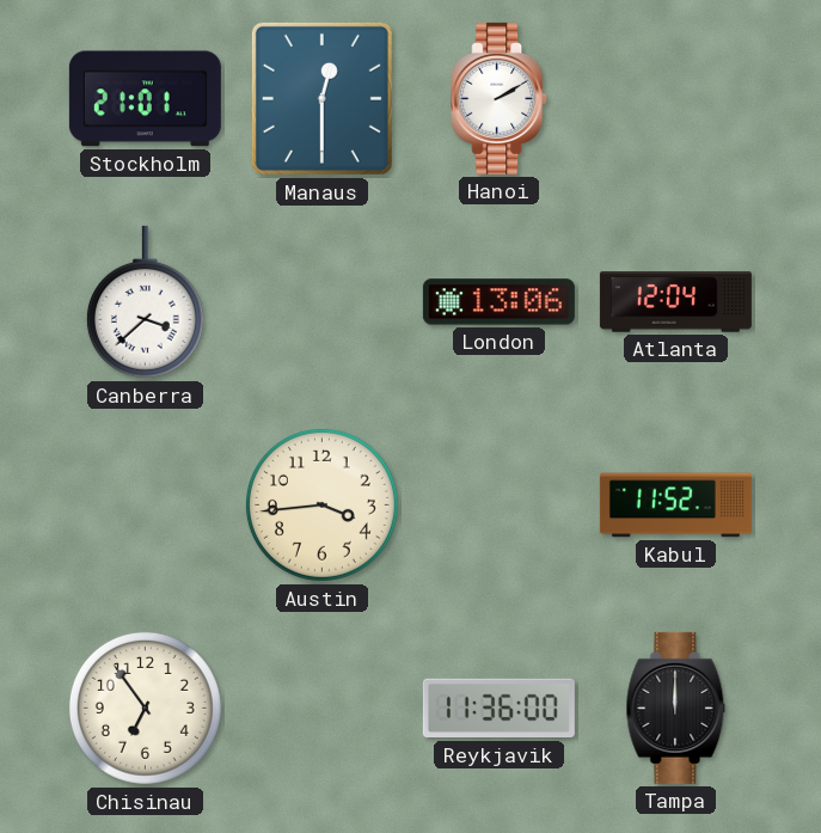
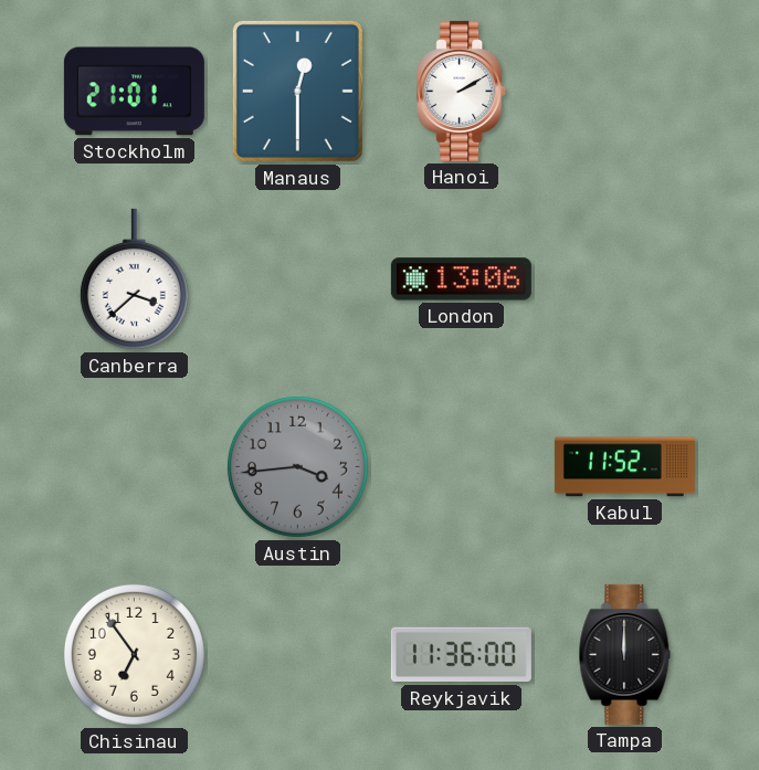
Atlanta: 12:04 -> none (675, 302)
Austin dial: cream -> grey (297, 466)
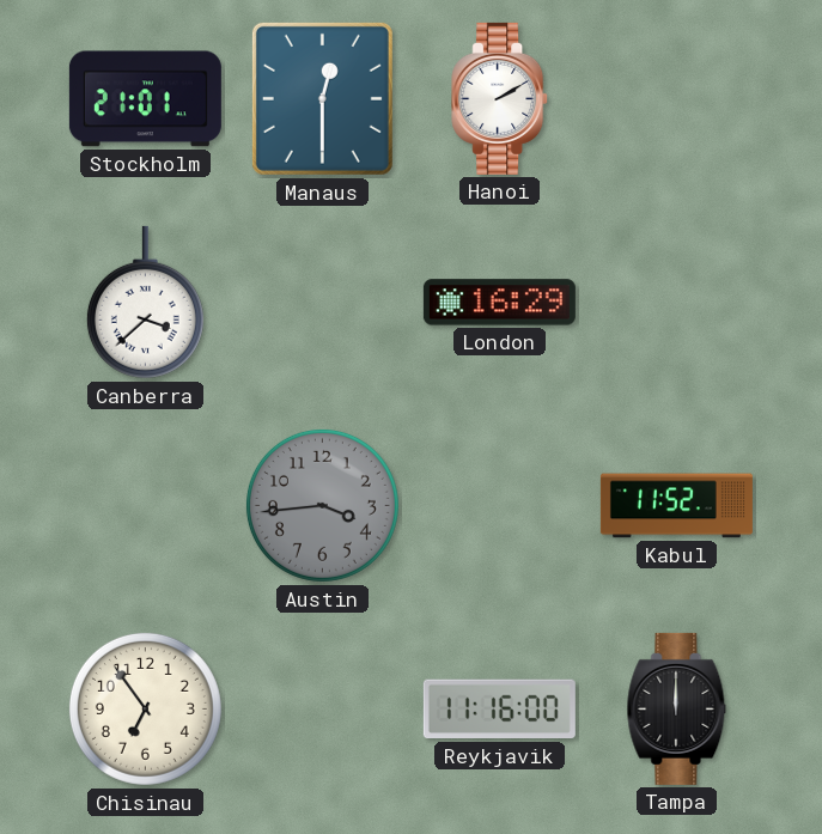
London: 13:06 -> 16:29 (499, 303)
Reykjavik: 11:36 -> 11:16 (499, 710)
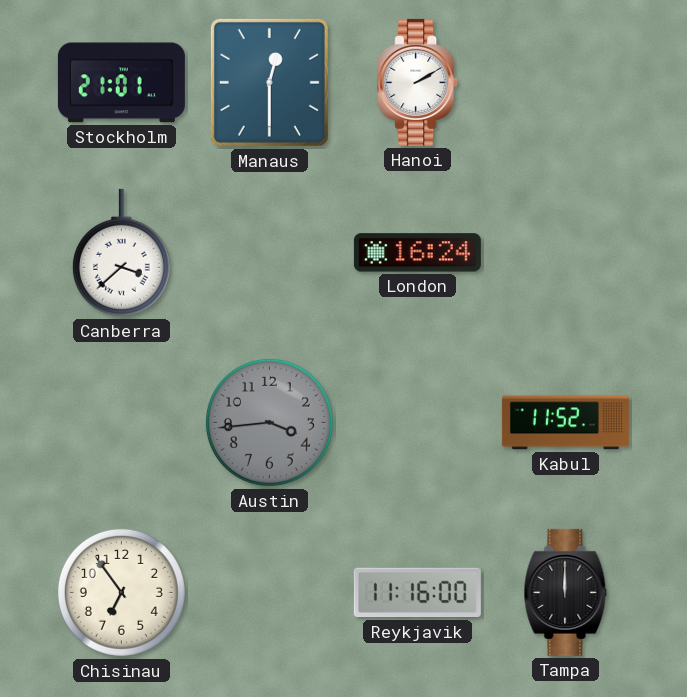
London: 16:29 -> 16:24 (417, 253)
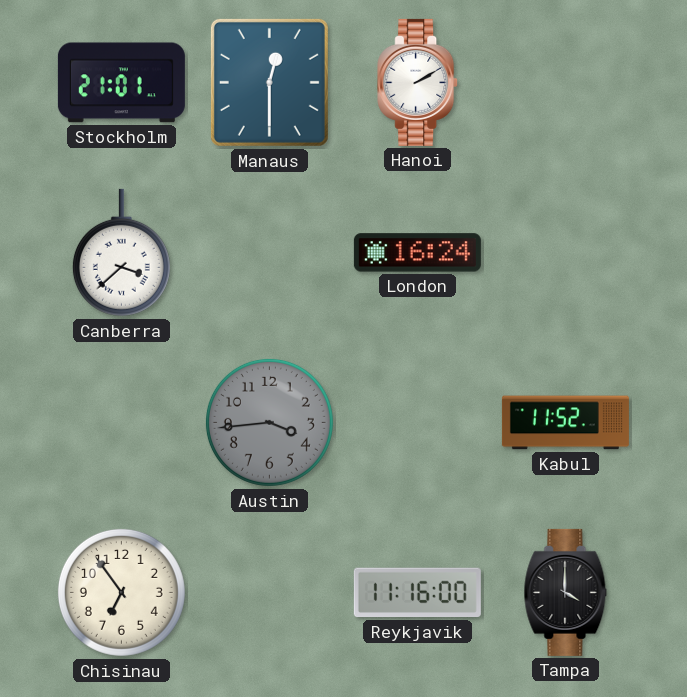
Tampa: 12:00 -> 4:00 (566, 592)
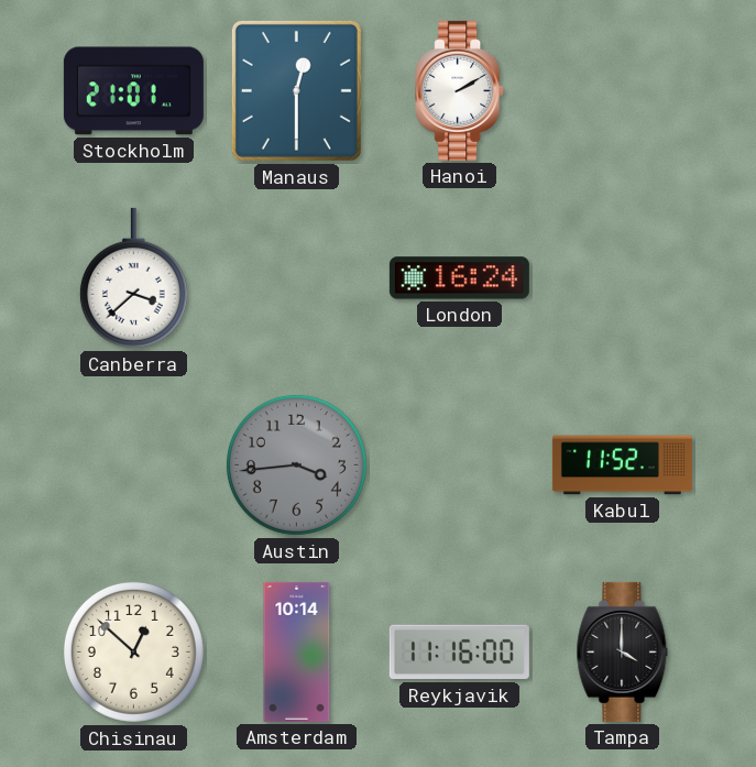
Chisinau: 6:54 -> 12:52 (133, 651)
Amsterdam: none -> 10:14 (297, 651)
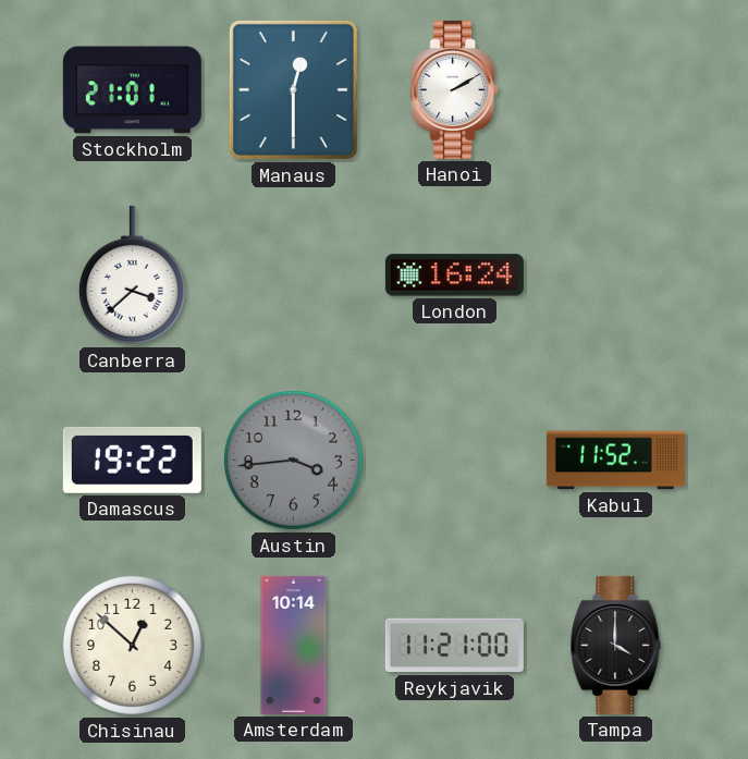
Damascus: none -> 19:22 (132, 460)
Reykjavik: 11:16 -> 11:21 (454, 646)
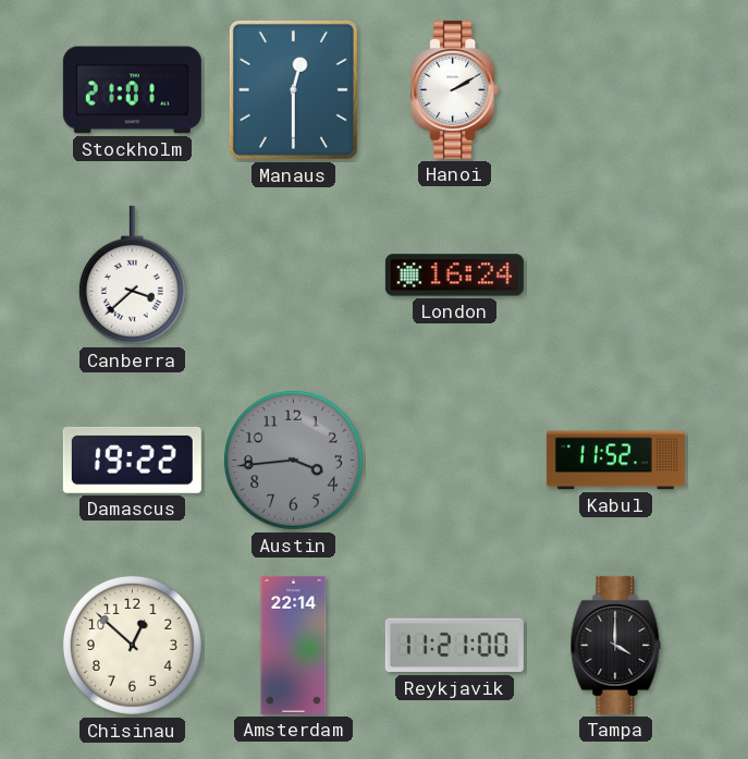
Amsterdam: 10:14 -> 22:14 (294, 645)
